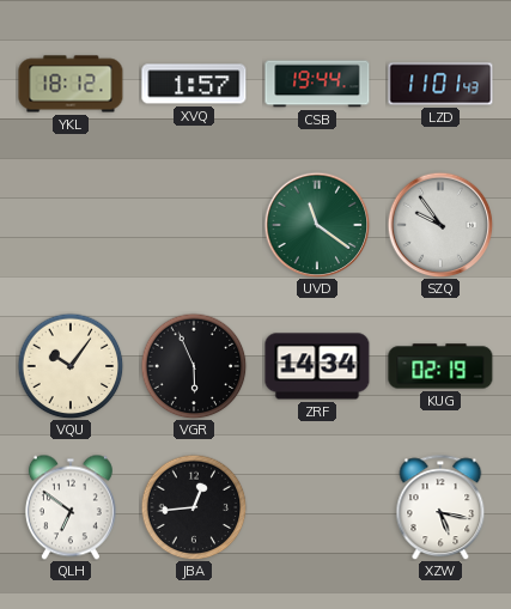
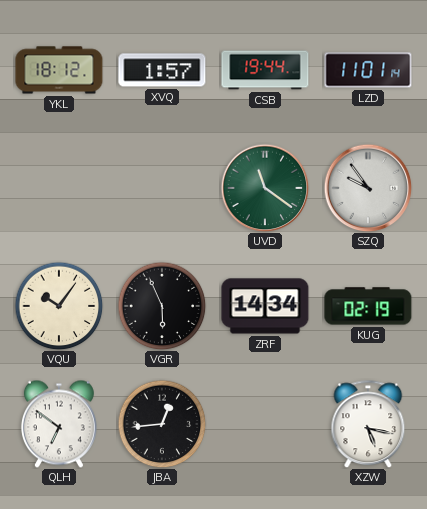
LZD: 11:01:43 -> 11:01:14 (368, 70)
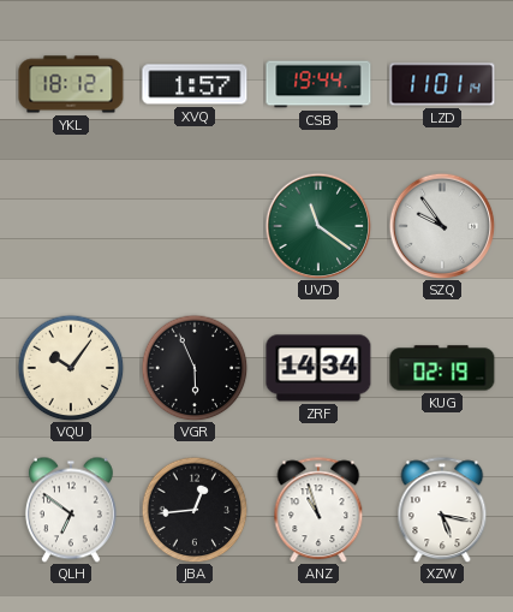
ANZ: none -> 10:57 (318, 510)
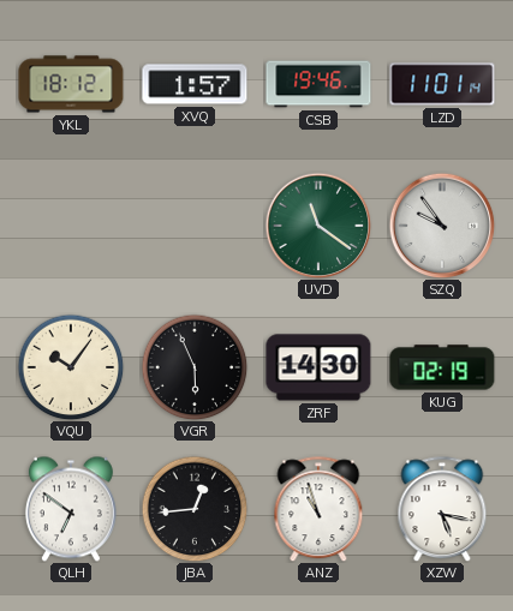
CSB: 19:44 -> 19:46 (318, 84)
ZRF: 14:34 -> 14:30 (318, 367)
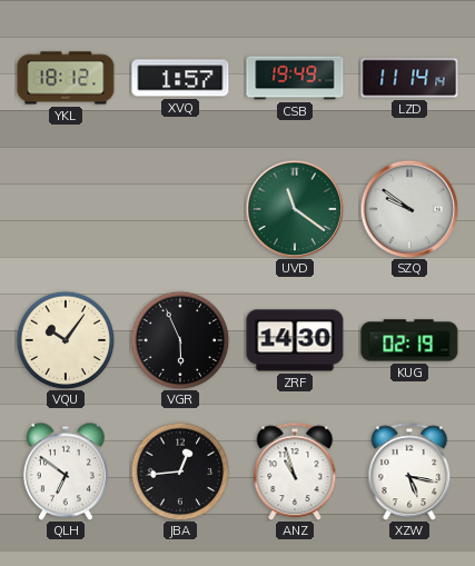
CSB: 19:46 -> 19:49 (295, 78)
LZD: 11:01 -> 11:14 (409, 78)
SZQ: 9:54 -> 9:51 (409, 209)
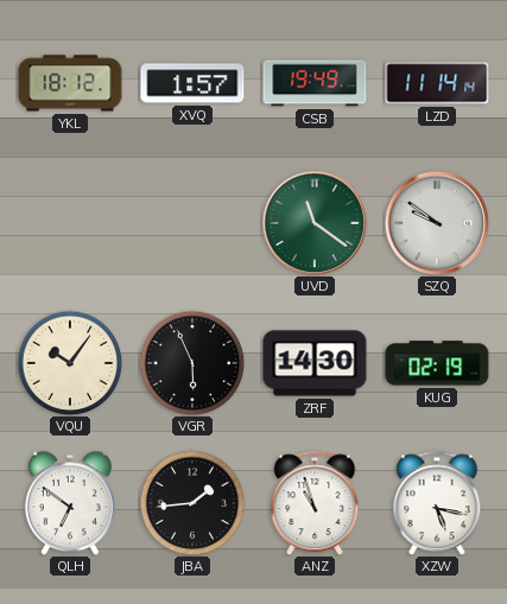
JBA: 12:44 -> 1:44 (192, 503)
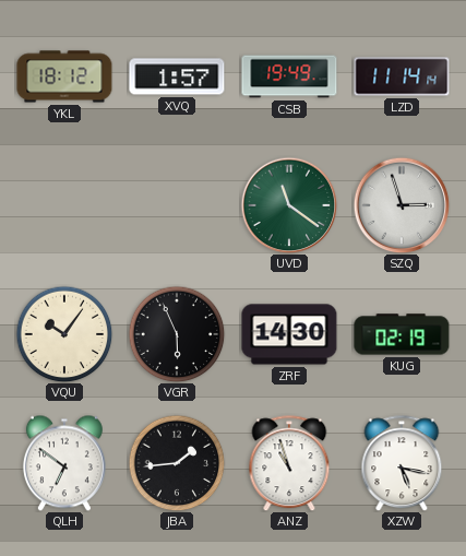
SZQ: 9:51 -> 2:57 (402, 205)
